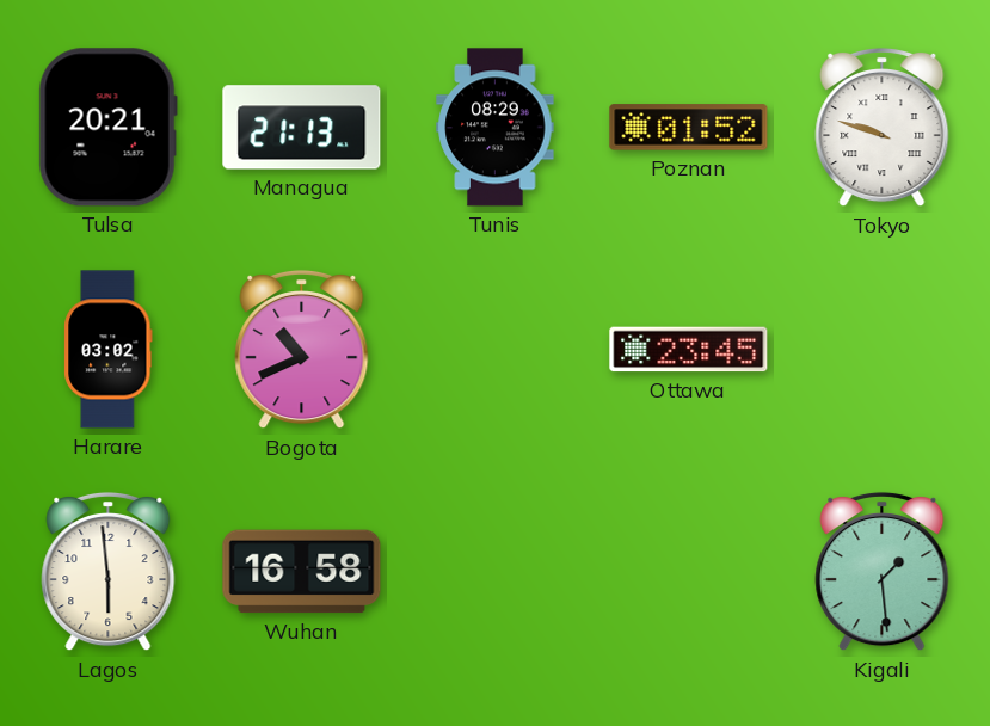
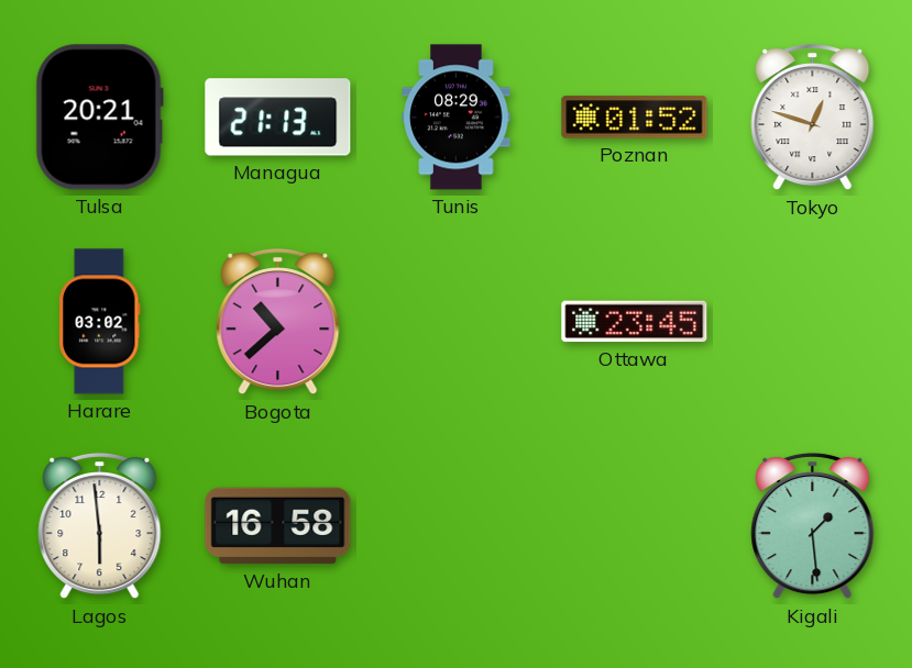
Tokyo: 9:48 -> 12:48 (813, 118)
Bogota: 10:41 -> 10:38 (278, 322)
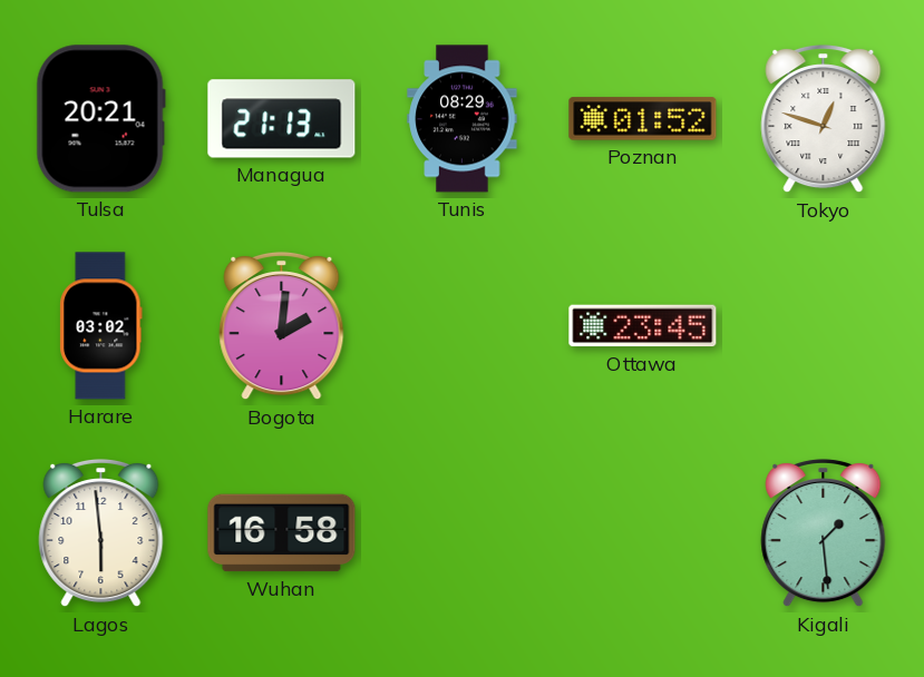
Bogota: 10:38 -> 2:01 (282, 326)
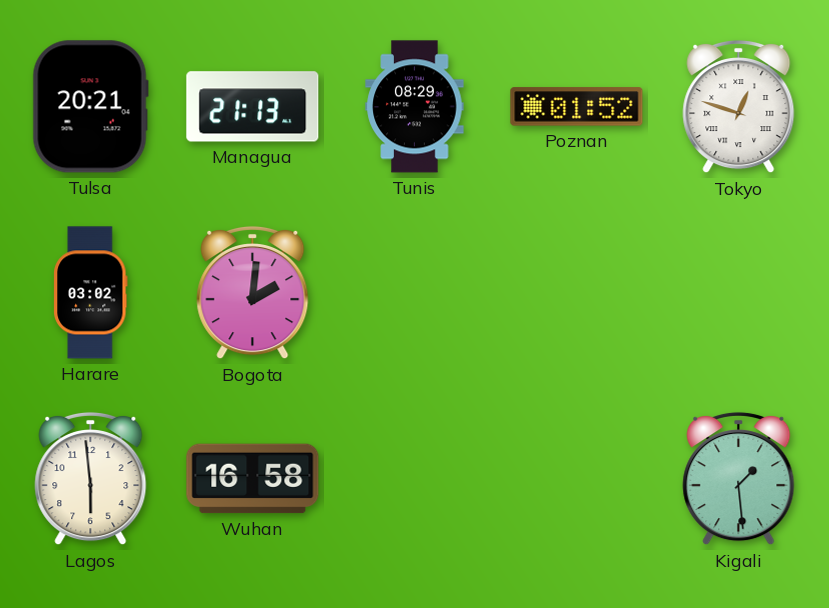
Ottawa: 23:45 -> none (643, 326)
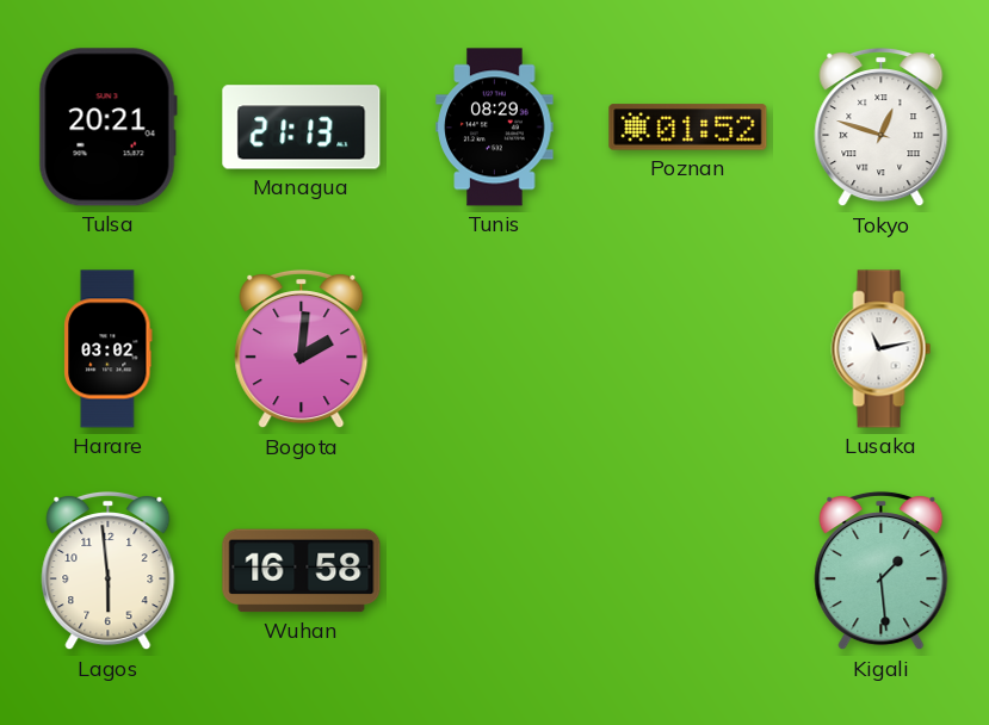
Lusaka: none -> 11:13 (882, 349)
